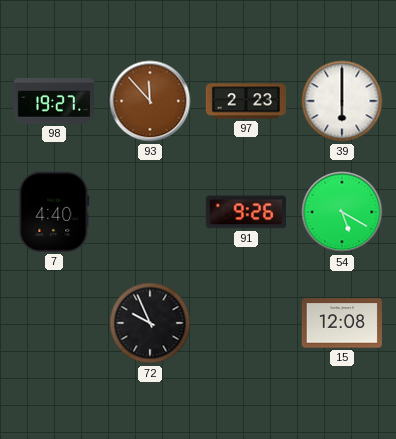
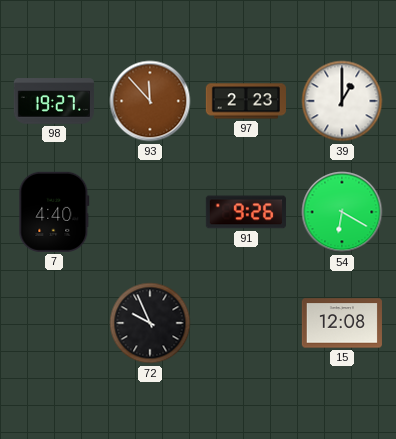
39: 6:00 -> 1:00 (342, 101)
54: 5:20 -> 6:20 (342, 212)
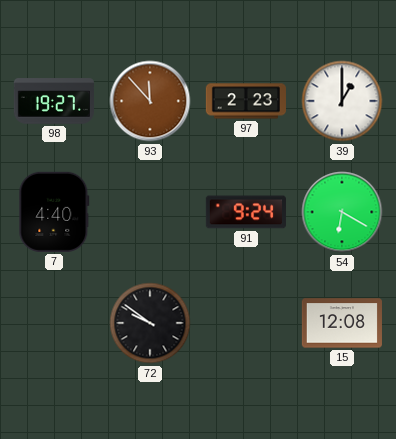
91: 9:26 -> 9:24 (246, 212)
72: 9:56 -> 9:51 (150, 323)
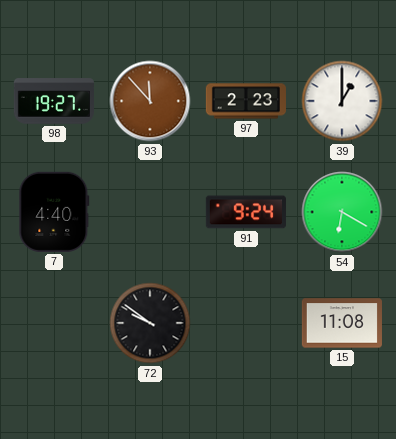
15: 12:08 -> 11:08 (342, 323)
